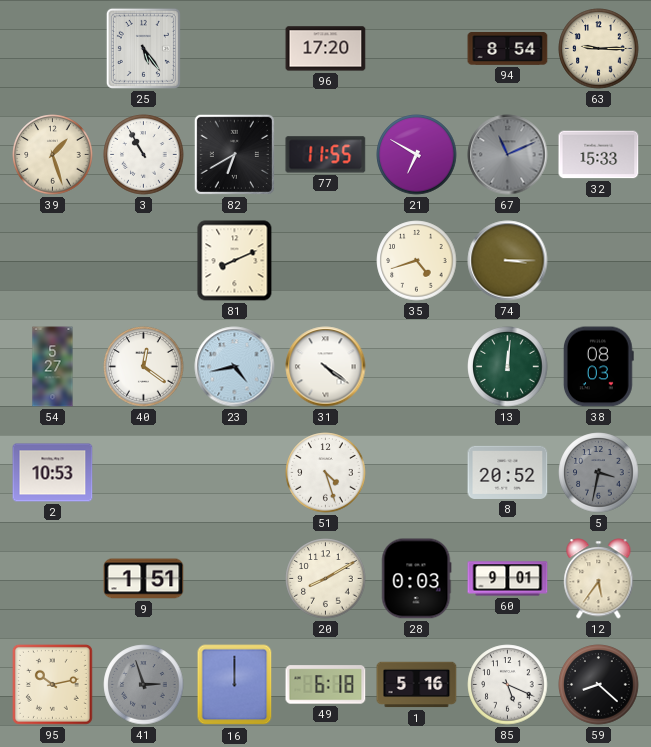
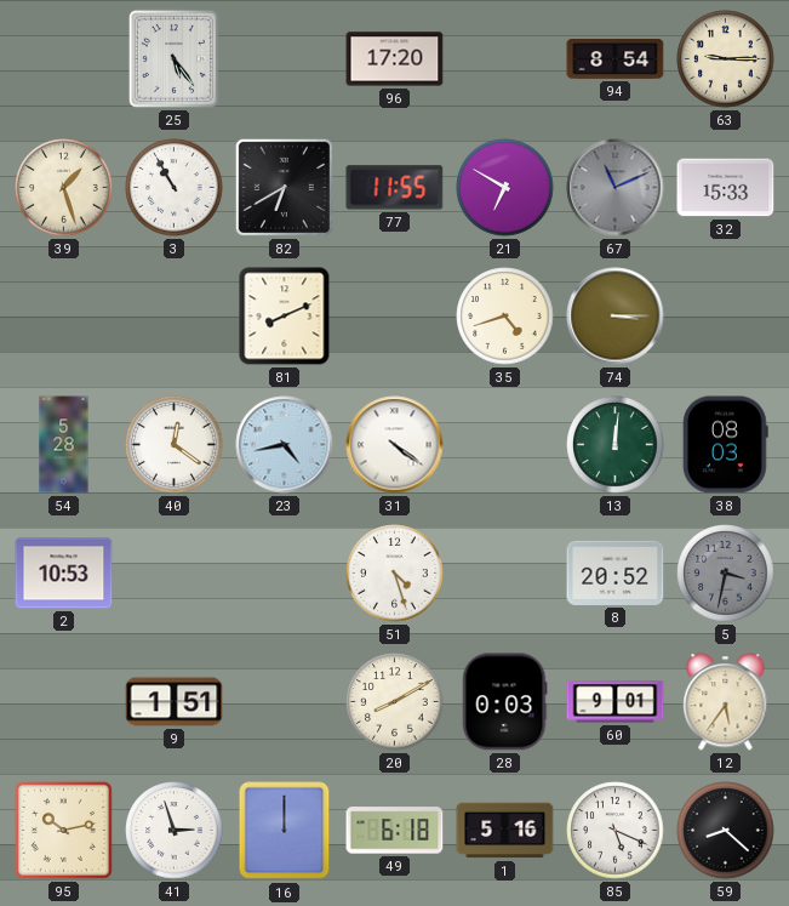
54: 5:27 -> 5:28 (64, 445)
41 dial: grey -> white (175, 831)
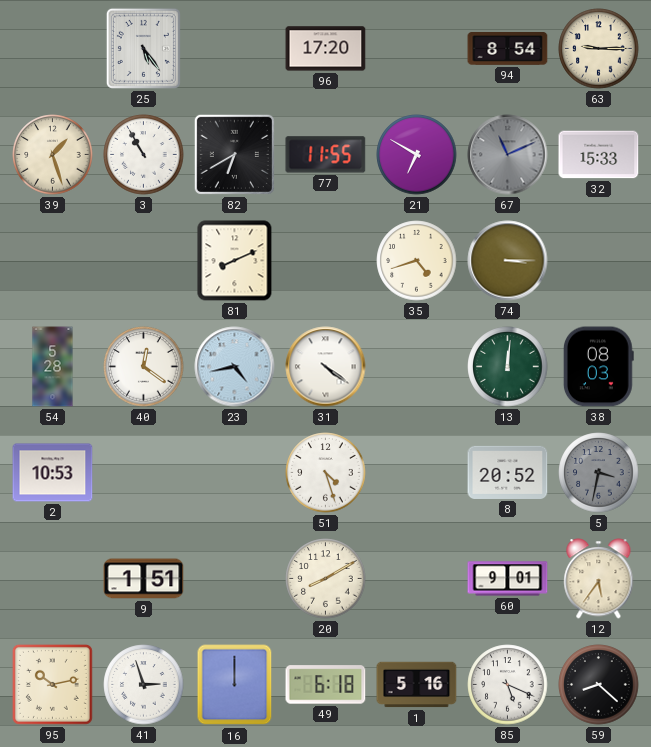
28: 0:03 -> none (504, 702)
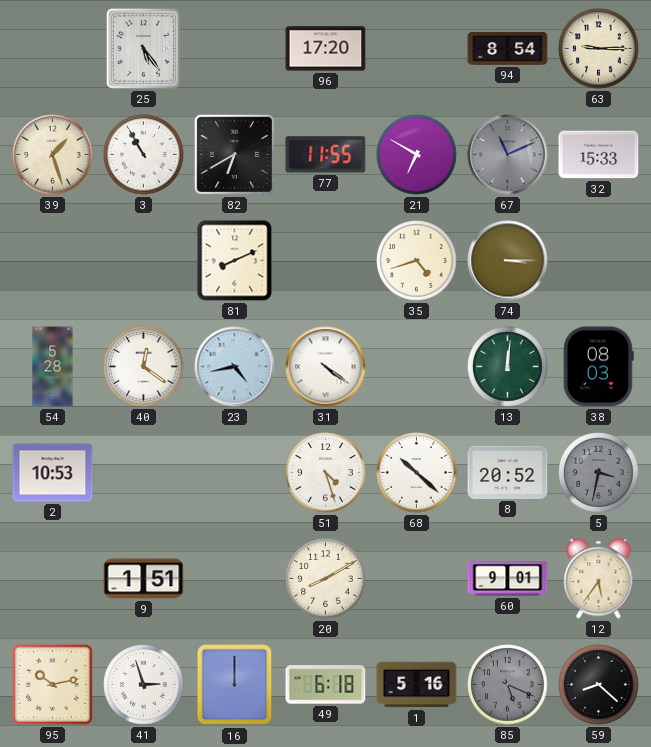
68: none -> 10:22 (417, 473)
85 dial: white -> grey (508, 685)
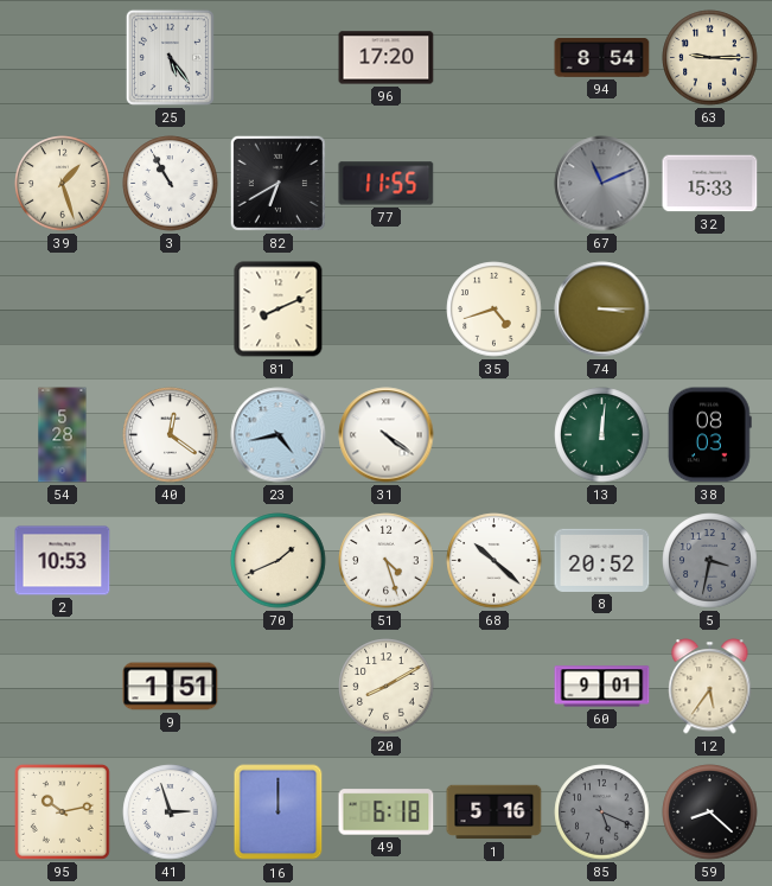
21: 6:50 -> none (417, 155)
70: none -> 1:41 (279, 561)
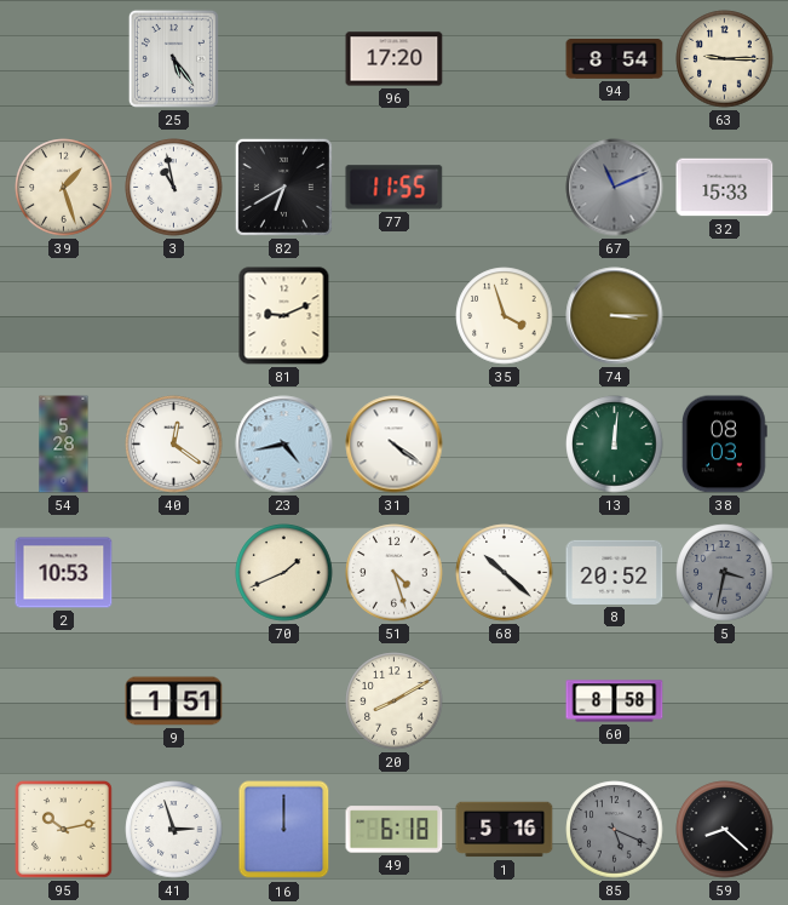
3: 10:55 -> 10:58 (174, 188)
81: 8:11 -> 9:11 (284, 316)
35: 4:42 -> 3:57 (505, 316)
60: 9:01 -> 8:58 (615, 701)
12: 5:36 -> none (710, 687)
